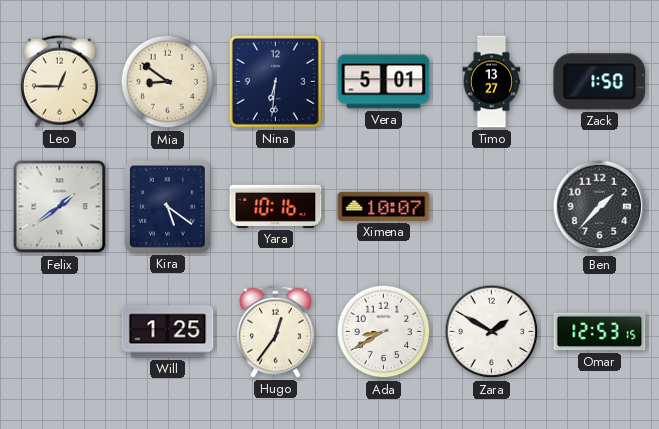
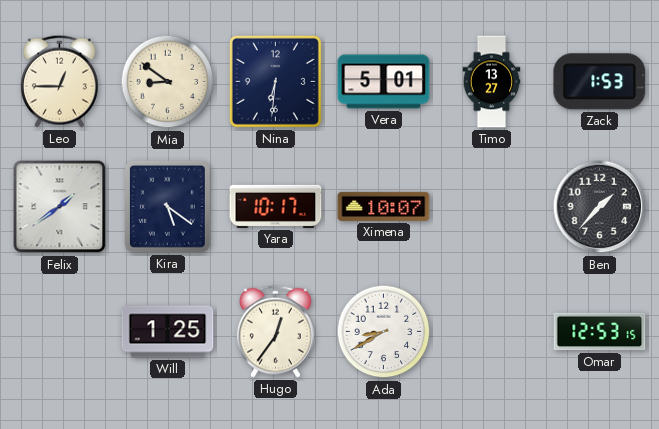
Zack: 1:50 -> 1:53 (600, 82)
Yara: 10:16 -> 10:17 (276, 206)
Zara: 1:50 -> none (492, 332)
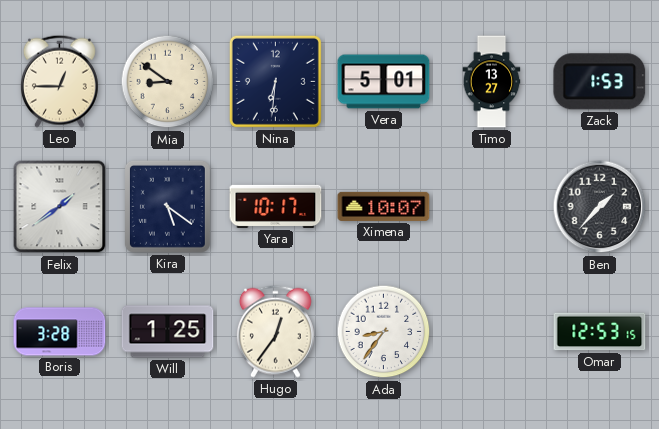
Boris: none -> 3:28 (60, 332)
Ada: 8:40 -> 8:36 (384, 332)
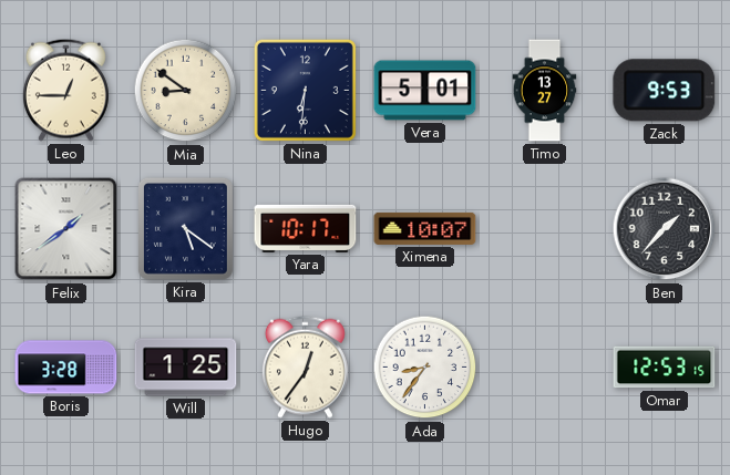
Zack: 1:53 -> 9:53 (665, 91)
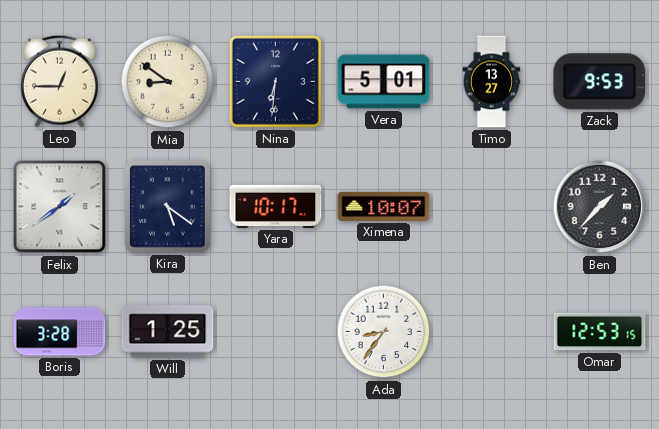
Hugo: 12:36 -> none (305, 366)
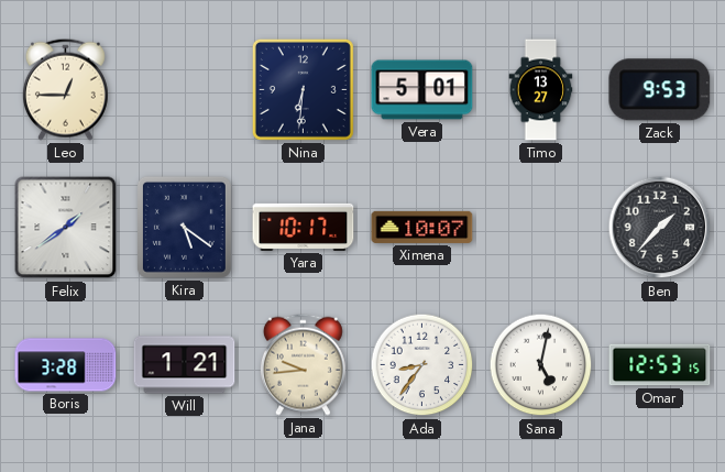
Mia: 8:51 -> none (168, 82)
Will: 1:25 -> 1:21 (185, 365)
Jana: none -> 9:44 (303, 364)
Sana: none -> 5:02 (541, 365)
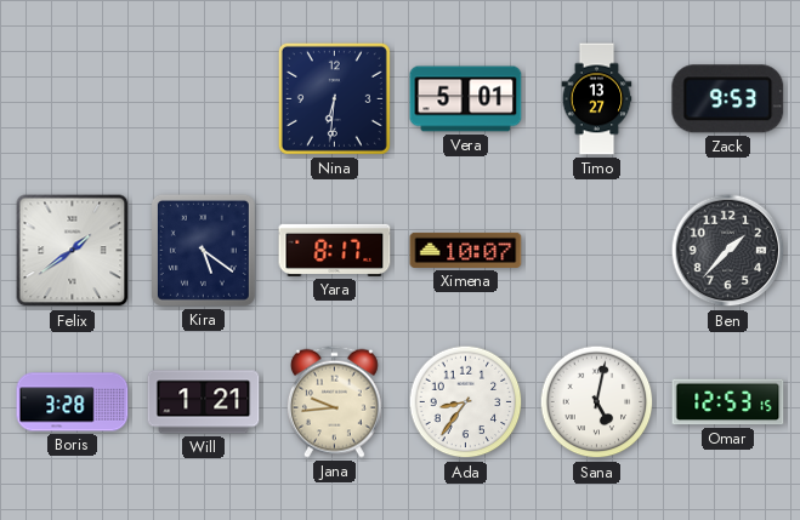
Leo: 12:45 -> none (65, 89)
Yara: 10:17 -> 8:17 (335, 250)
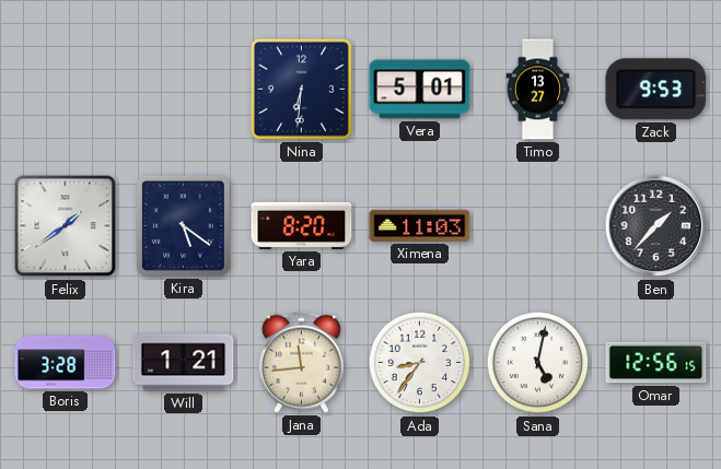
Yara: 8:17 -> 8:20 (302, 225)
Ximena: 10:07 -> 11:03 (420, 225)
Jana: 9:44 -> 11:44 (301, 362)
Omar: 12:53 -> 12:56 (656, 363)
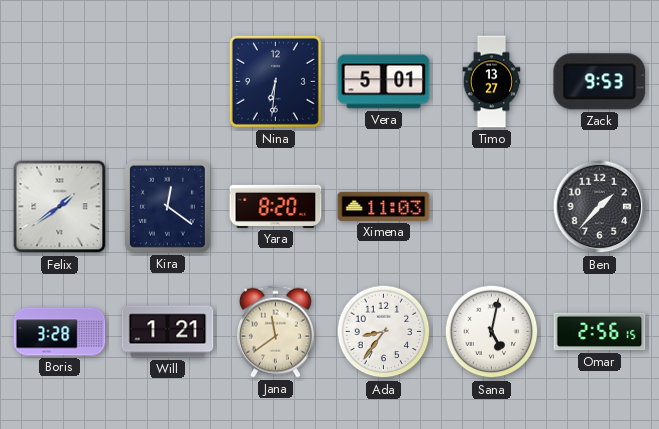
Kira: 5:21 -> 12:21 (167, 206)
Jana: 11:44 -> 11:39 (275, 331)
Omar: 12:56 -> 2:56 (600, 332)
